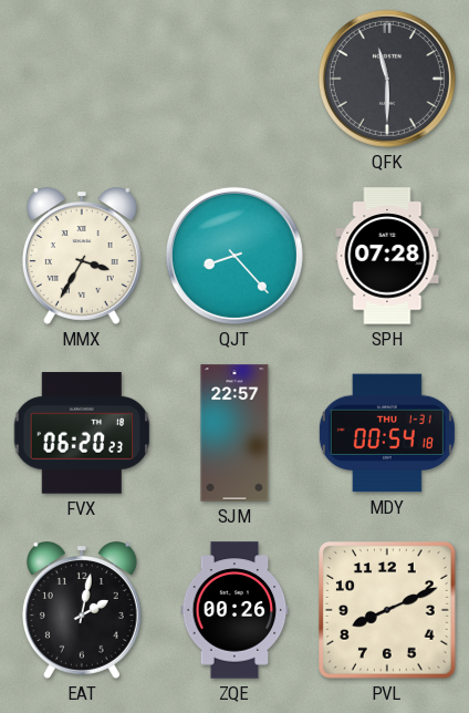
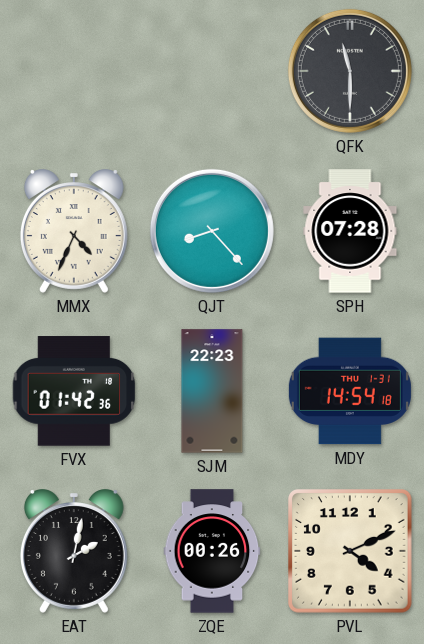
MMX: 3:35 -> 4:34 (74, 231)
FVX: 06:20 -> 01:42 (74, 391)
SJM: 22:57 -> 22:23 (212, 391)
MDY: 00:54 -> 14:54 (350, 391)
PVL: 8:11 -> 4:11 (351, 552)
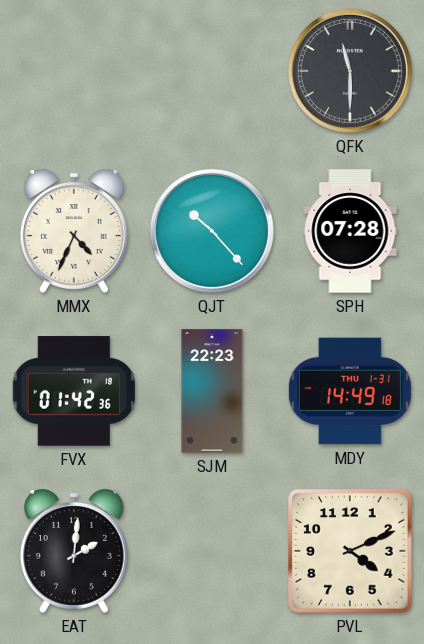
QJT: 8:23 -> 10:23 (212, 231)
MDY: 14:54 -> 14:49 (350, 391)
EAT: 2:02 -> 2:01 (74, 551)
ZQE: 00:26 -> none (212, 551)
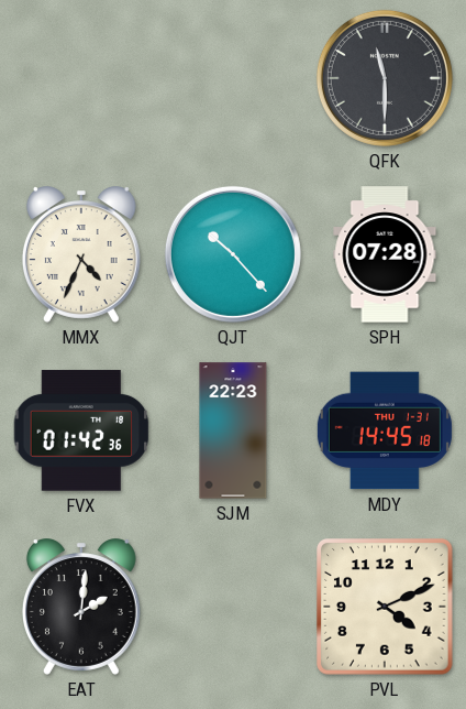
MDY: 14:49 -> 14:45 (385, 430)
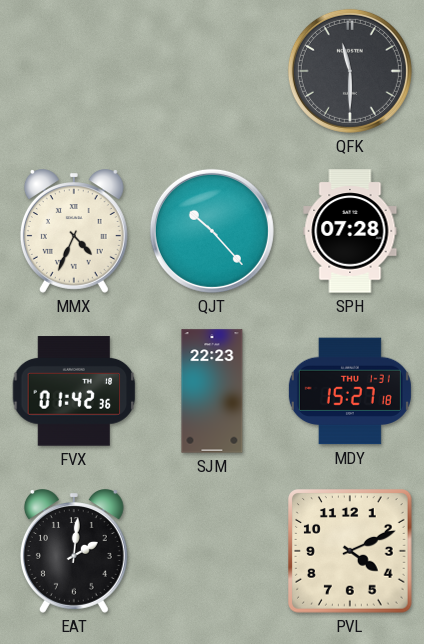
MDY: 14:45 -> 15:27 (350, 391)
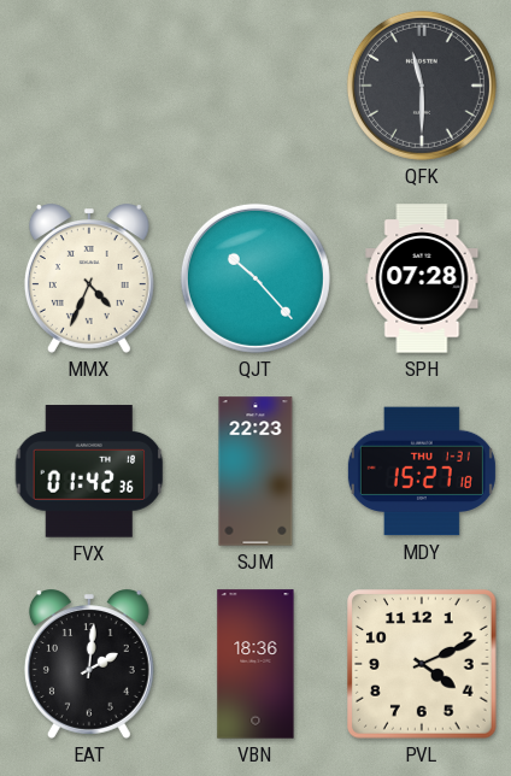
VBN: none -> 18:36 (255, 664)
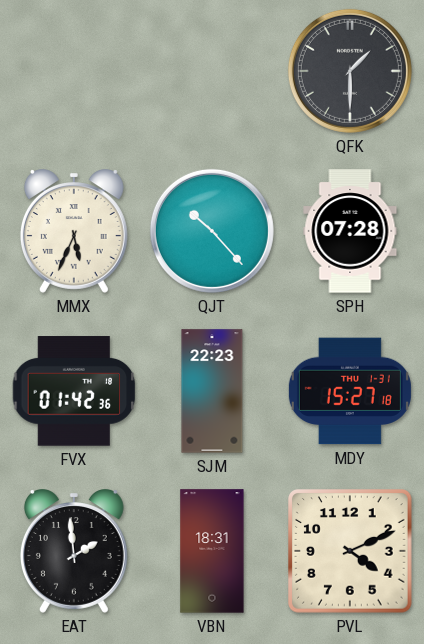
QFK: 11:30 -> 1:30 (350, 71)
MMX: 4:34 -> 5:34 (74, 231)
EAT: 2:01 -> 1:59 (74, 551)
VBN: 18:36 -> 18:31 (212, 551)
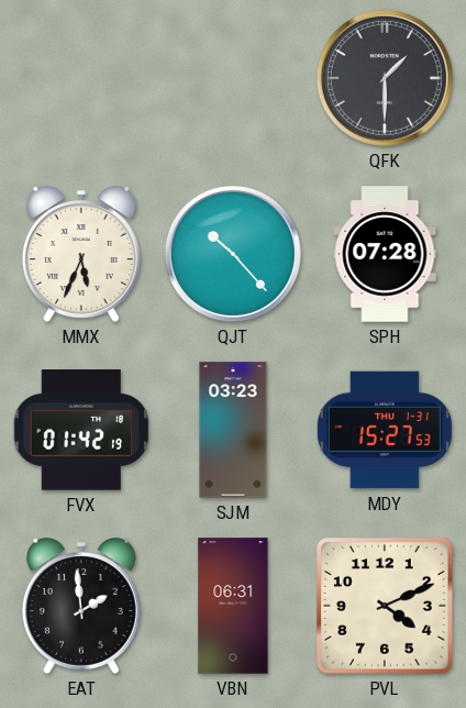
FVX: 01:42:36 -> 01:42:19 (81, 430)
SJM: 22:23 -> 03:23 (233, 430)
MDY: 15:27:18 -> 15:27:53 (385, 430)
VBN: 18:31 -> 06:31 (233, 606)
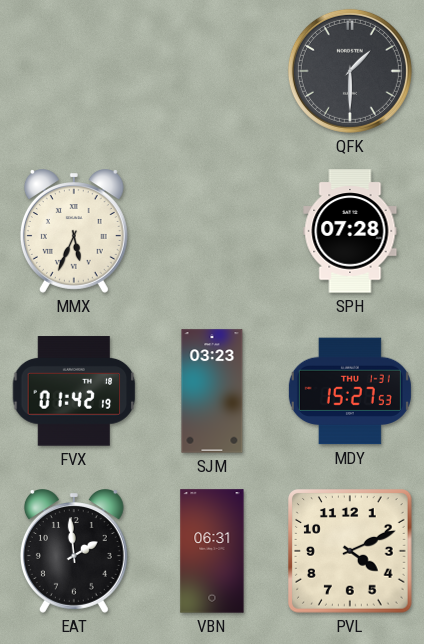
QJT: 10:23 -> none (233, 254)
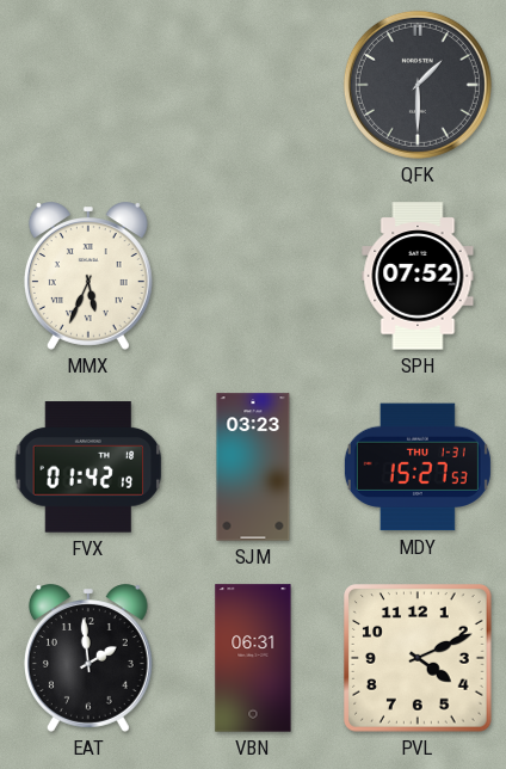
SPH: 07:28 -> 07:52 (418, 276)
